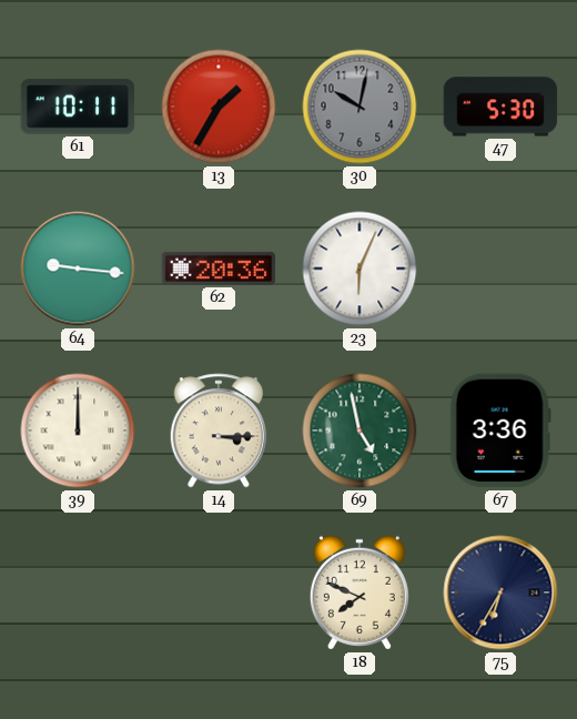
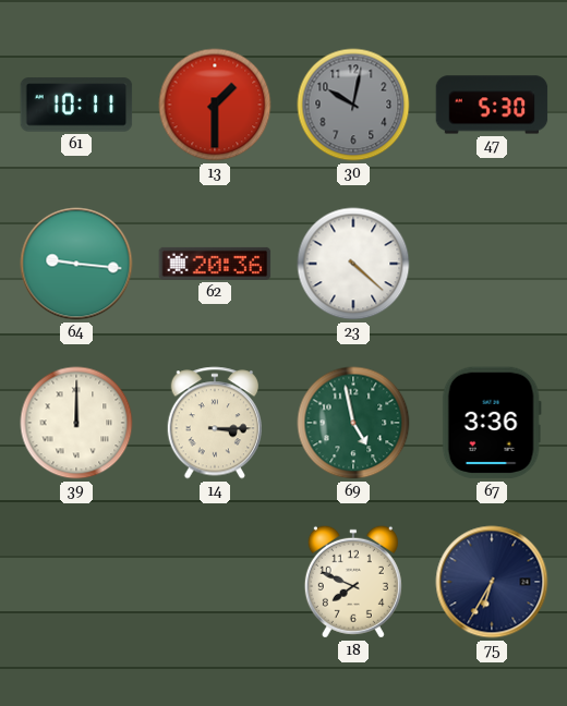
13: 1:35 -> 1:30 (215, 105)
23: 6:04 -> 4:22 (353, 264)
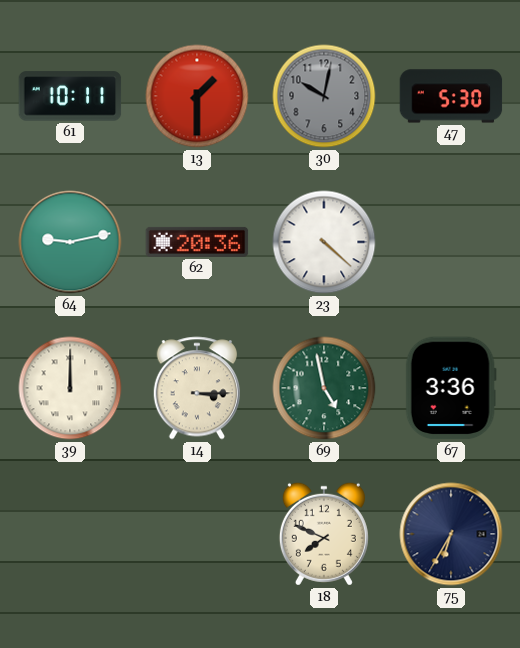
64: 9:16 -> 9:13 (70, 242)
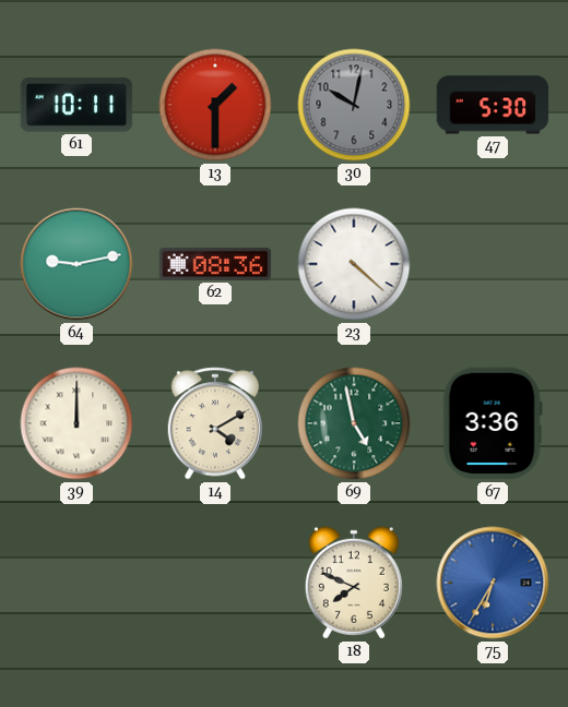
62: 20:36 -> 08:36 (215, 264)
14: 3:15 -> 4:10 (214, 423)
75 dial: navy -> blue (493, 583)
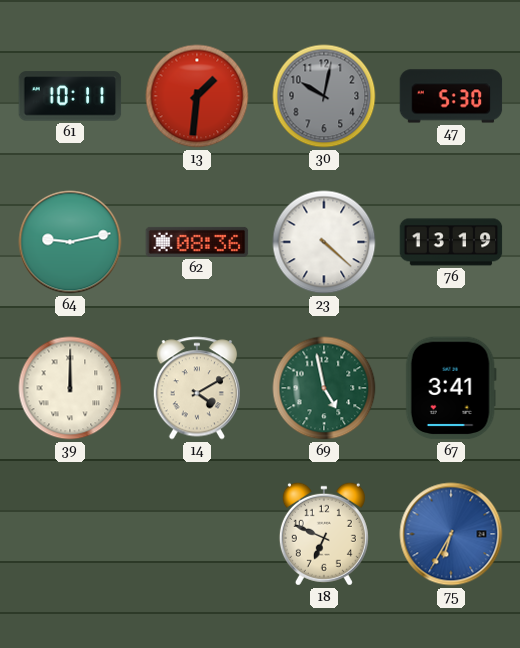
13: 1:30 -> 1:31 (197, 96)
76: none -> 13:19 (451, 242)
67: 3:36 -> 3:41 (451, 388)
18: 7:49 -> 6:49 (324, 534)
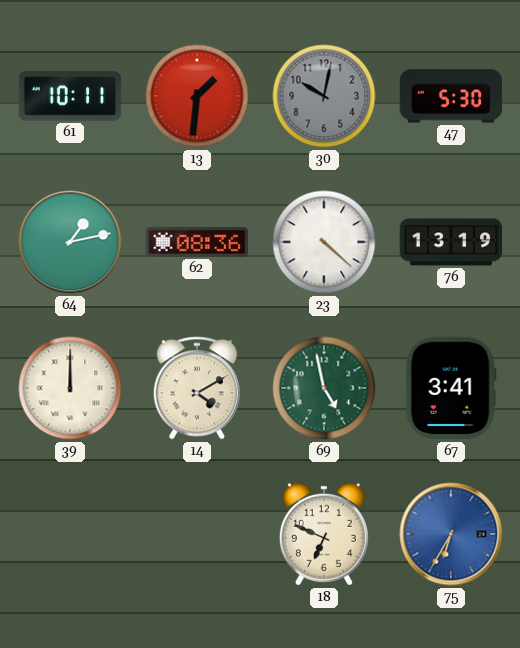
64: 9:13 -> 1:13 (70, 242)
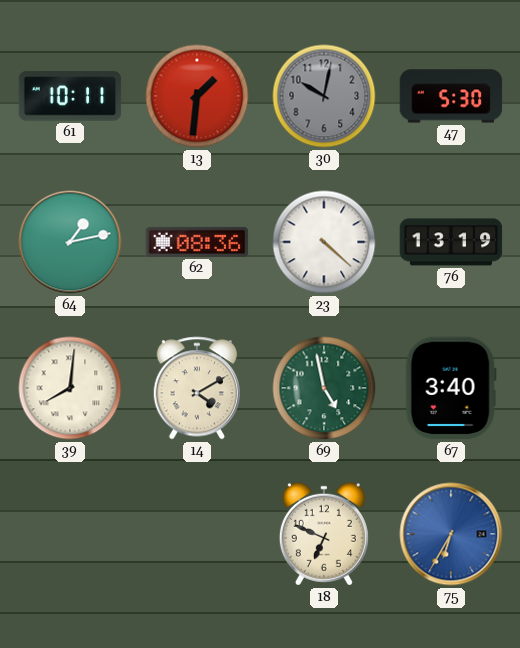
39: 12:00 -> 8:01 (70, 388)
67: 3:41 -> 3:40 (451, 388)
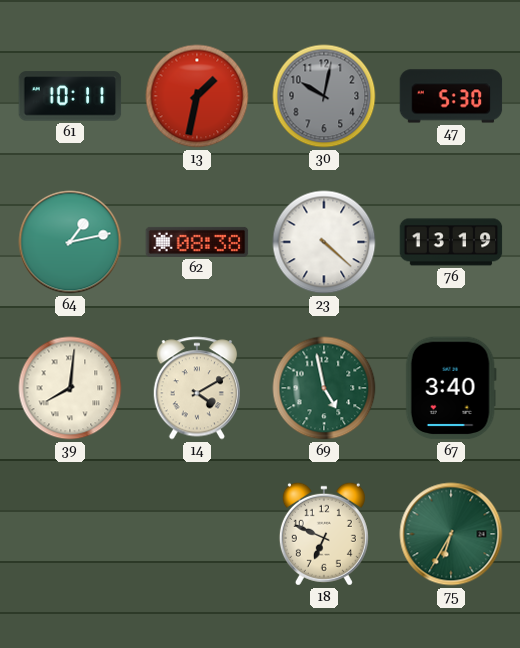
13: 1:31 -> 1:32 (197, 96)
62: 08:36 -> 08:38 (197, 242)
75 dial: blue -> green (451, 534)
